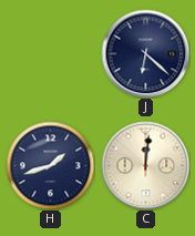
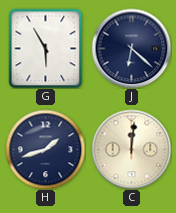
G: none -> 5:55 (46, 48)
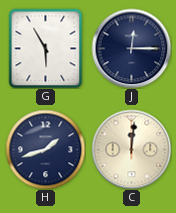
J: 6:22 -> 12:15 (131, 48)
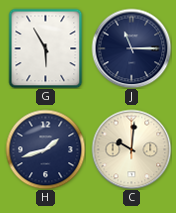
J: 12:15 -> 11:15 (131, 48)
C: 12:01 -> 10:01 (131, 149)
